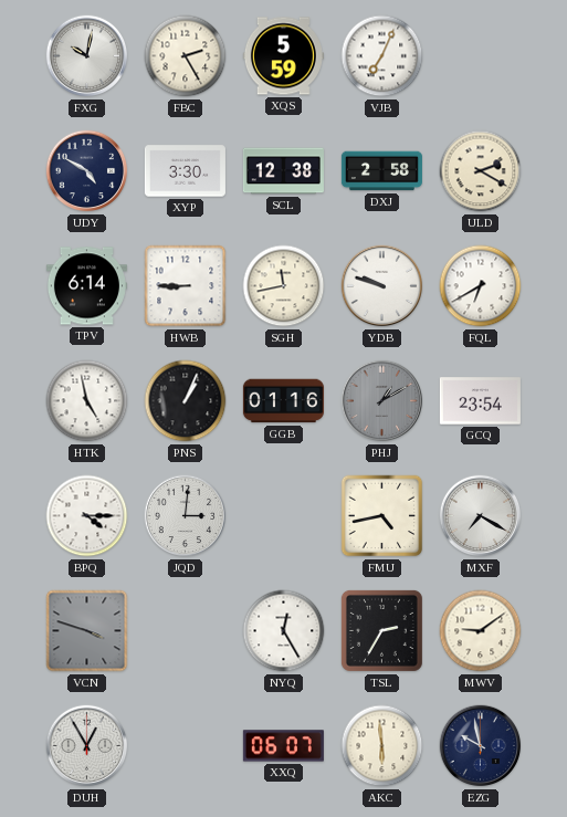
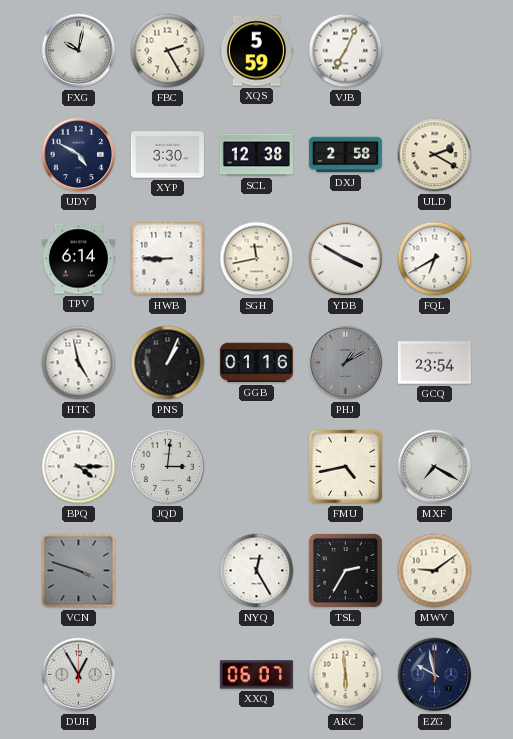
YDB: 9:48 -> 3:50 (346, 259)
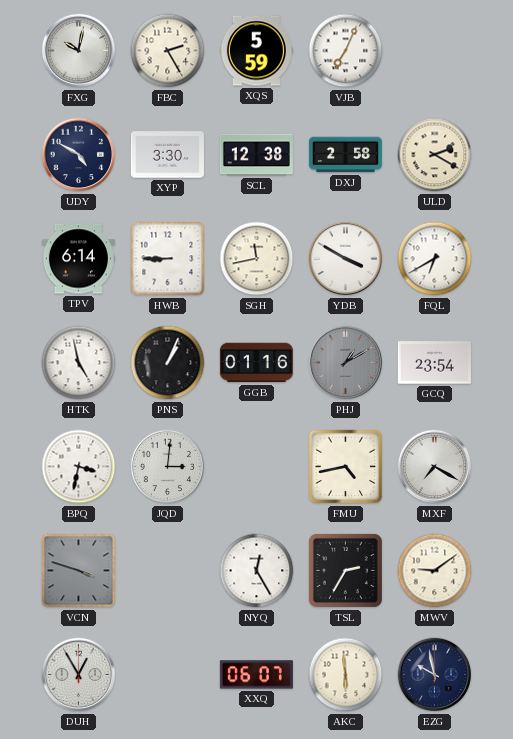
BPQ: 4:15 -> 3:32 (79, 467)
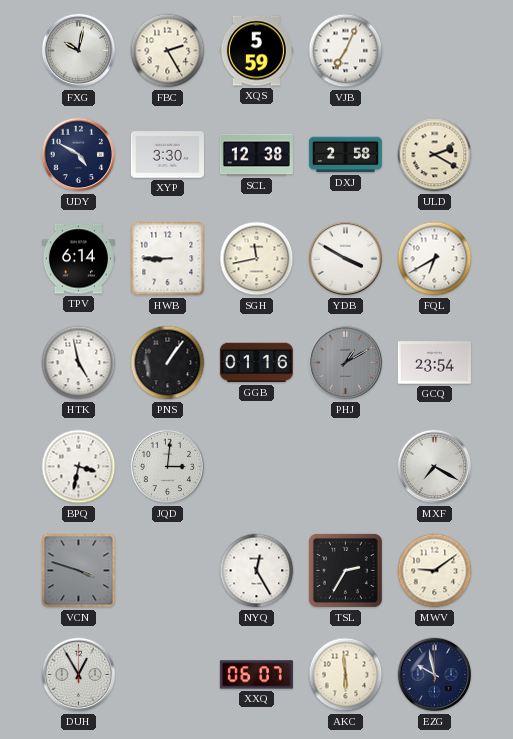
PNS: 1:04 -> 1:06 (168, 363)
FMU: 4:43 -> none (346, 467)
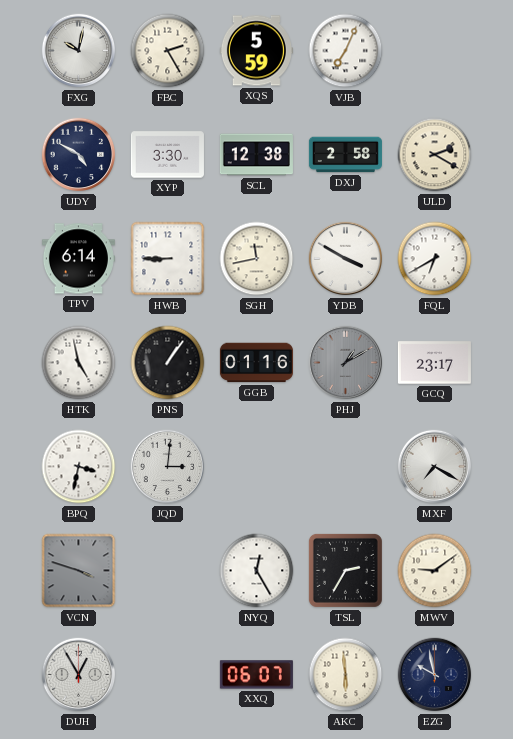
GCQ: 23:54 -> 23:17 (434, 363)
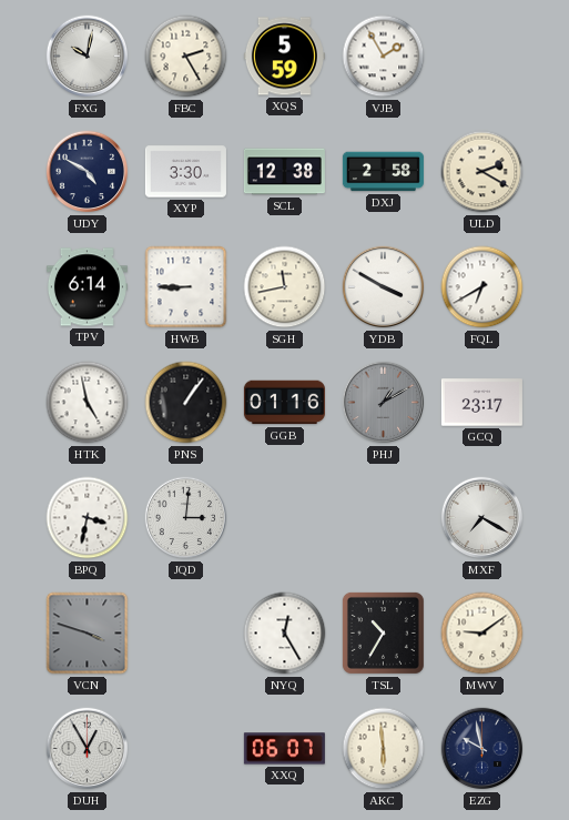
VJB: 7:04 -> 1:55 (384, 57)
TSL: 2:35 -> 10:35 (383, 632)
